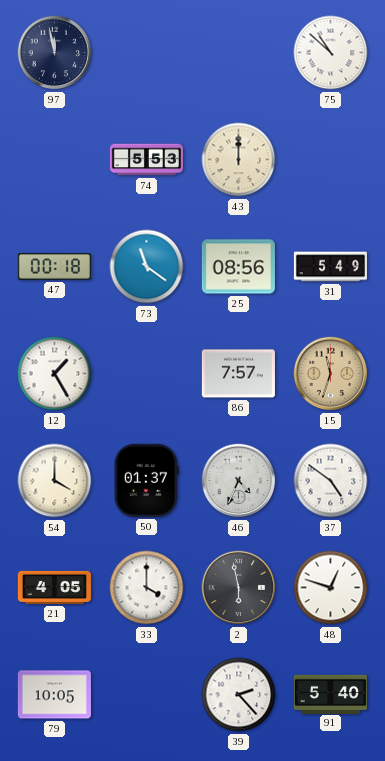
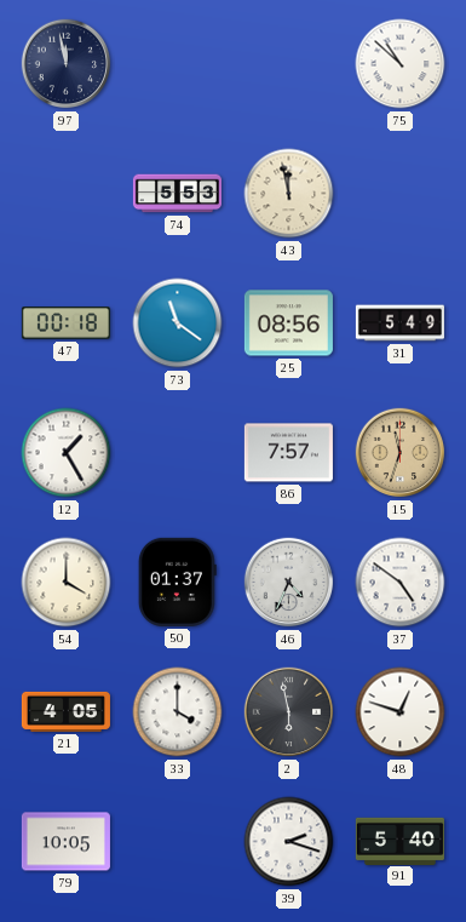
43: 12:00 -> 11:58 (289, 194)
39: 2:23 -> 2:18 (289, 842)
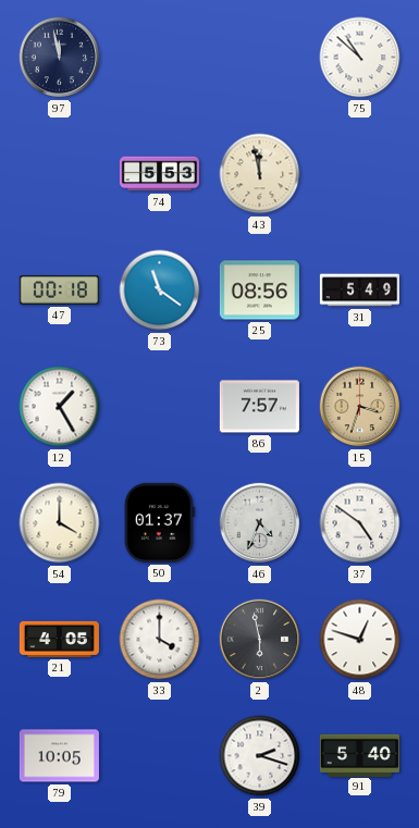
15: 11:33 -> 3:33 (360, 407)
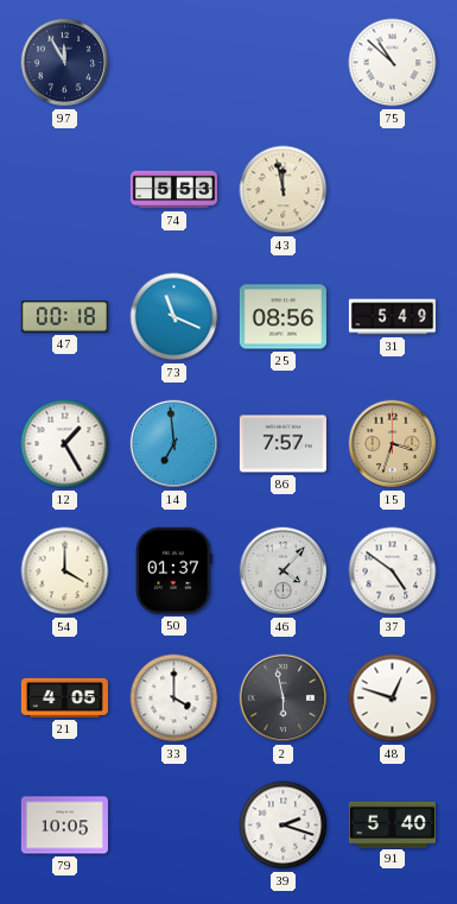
97: 11:58 -> 11:55 (65, 63)
73: 11:21 -> 11:19 (174, 317)
14: none -> 6:59 (174, 444)
46: 4:34 -> 4:07 (284, 571)
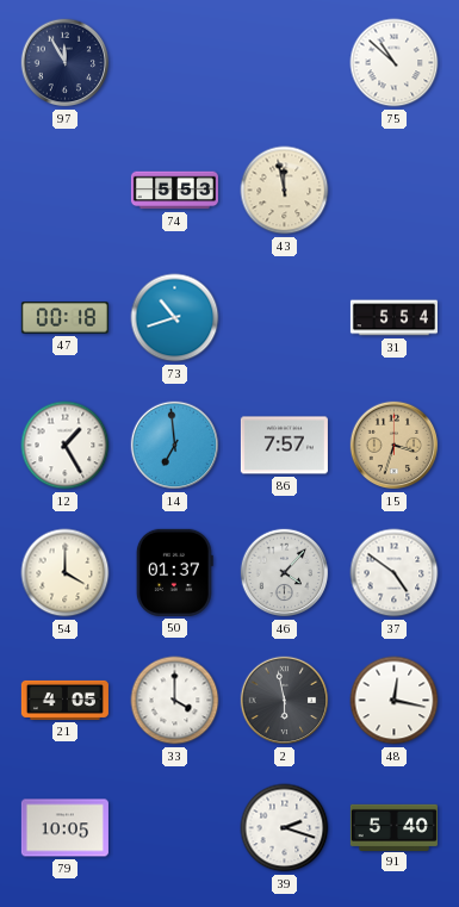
73: 11:19 -> 10:42 (175, 318)
25: 08:56 -> none (283, 317)
31: 5:49 -> 5:54 (393, 318)
48: 12:48 -> 12:17 (395, 701)
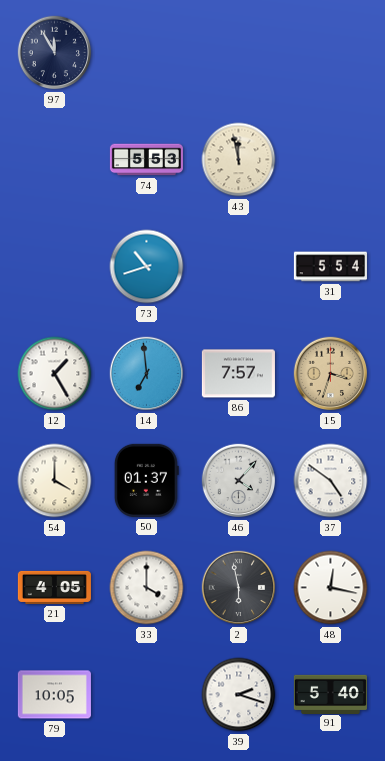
75: 10:52 -> none (395, 63)
47: 00:18 -> none (64, 318)
